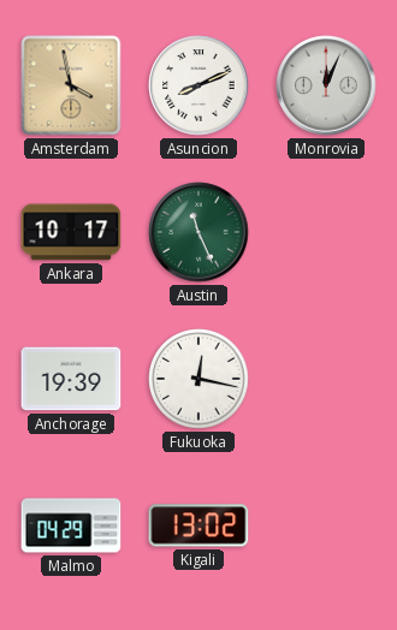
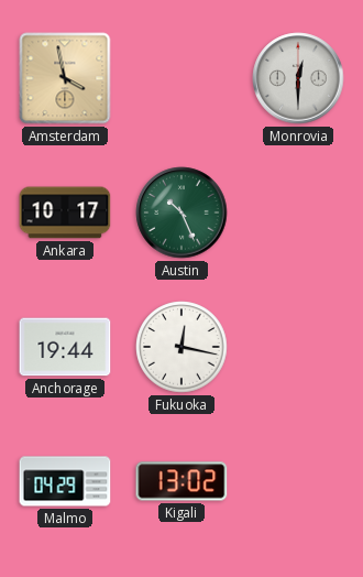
Asuncion: 8:11 -> none (198, 85)
Monrovia: 12:04 -> 12:30 (298, 78)
Austin: 11:26 -> 10:26 (182, 213)
Anchorage: 19:39 -> 19:44 (65, 347)
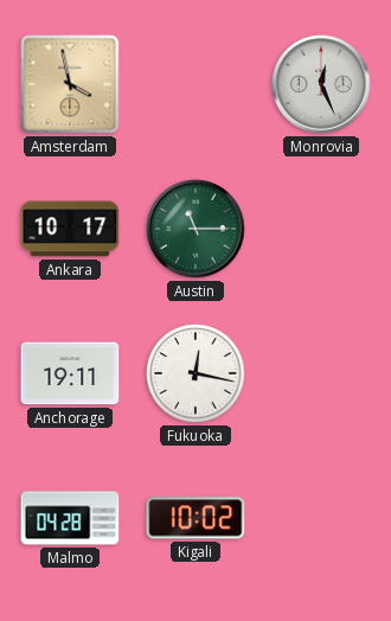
Monrovia: 12:30 -> 12:26 (321, 84)
Austin: 10:26 -> 11:15 (195, 229)
Anchorage: 19:44 -> 19:11 (70, 373)
Malmo: 04:29 -> 04:28 (70, 518)
Kigali: 13:02 -> 10:02 (195, 518)
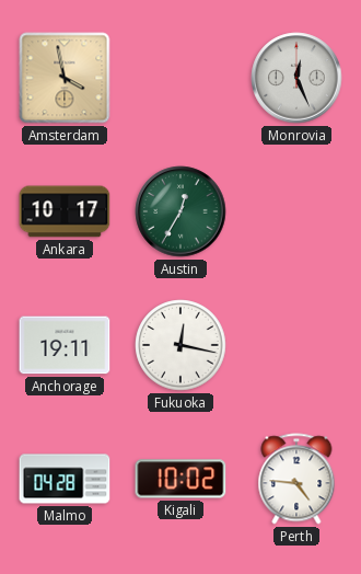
Austin: 11:15 -> 12:35 (180, 211)
Perth: none -> 4:46 (296, 479)
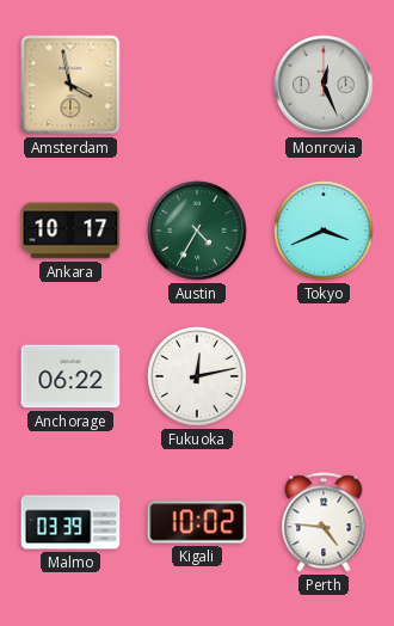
Austin: 12:35 -> 4:35 (197, 231)
Tokyo: none -> 3:41 (324, 231)
Anchorage: 19:11 -> 06:22 (70, 376)
Fukuoka: 12:17 -> 12:13 (197, 376)
Malmo: 04:28 -> 03:39 (70, 522)
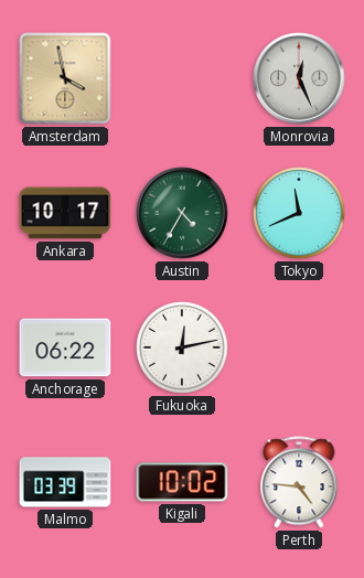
Tokyo: 3:41 -> 11:41 (299, 213)
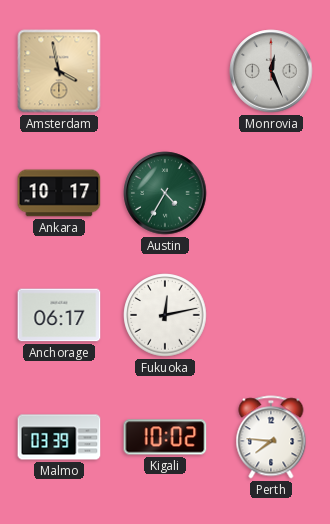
Tokyo: 11:41 -> none (299, 213)
Anchorage: 06:22 -> 06:17 (59, 315)
Perth: 4:46 -> 7:46 (271, 437)
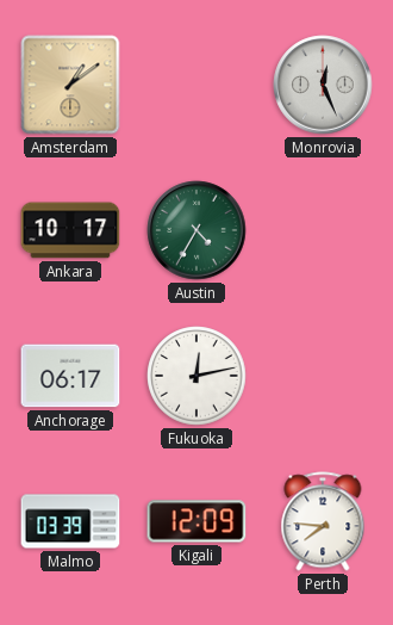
Amsterdam: 3:58 -> 1:09 (70, 85)
Kigali: 10:02 -> 12:09 (196, 521)
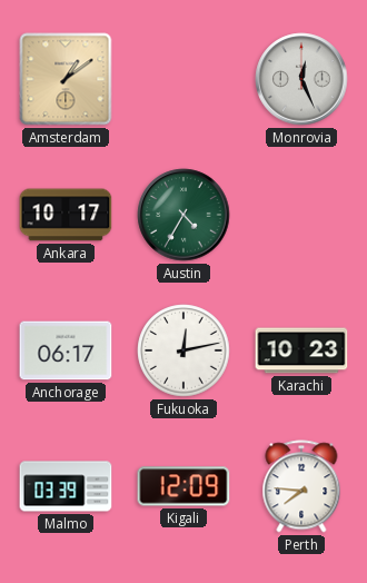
Karachi: none -> 10:23 (301, 350)
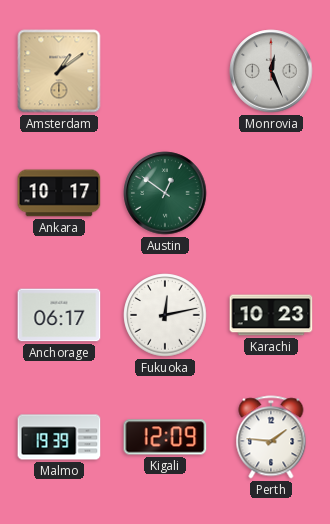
Austin: 4:35 -> 12:51 (165, 193)
Malmo: 03:39 -> 19:39 (59, 437)
Perth: 7:46 -> 1:46 (271, 437)
